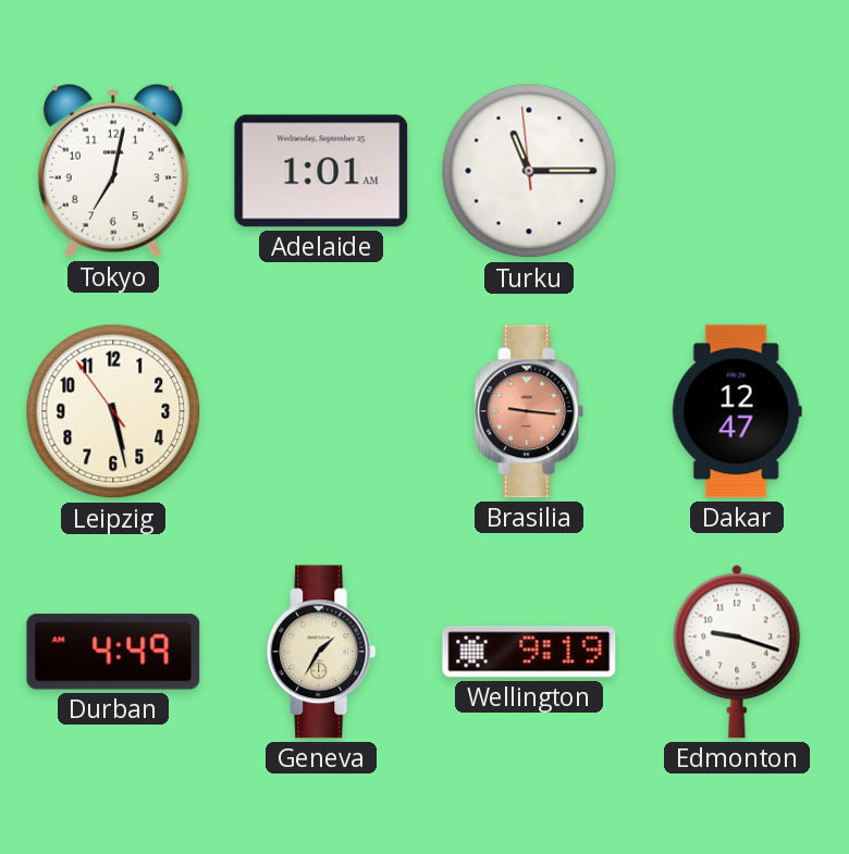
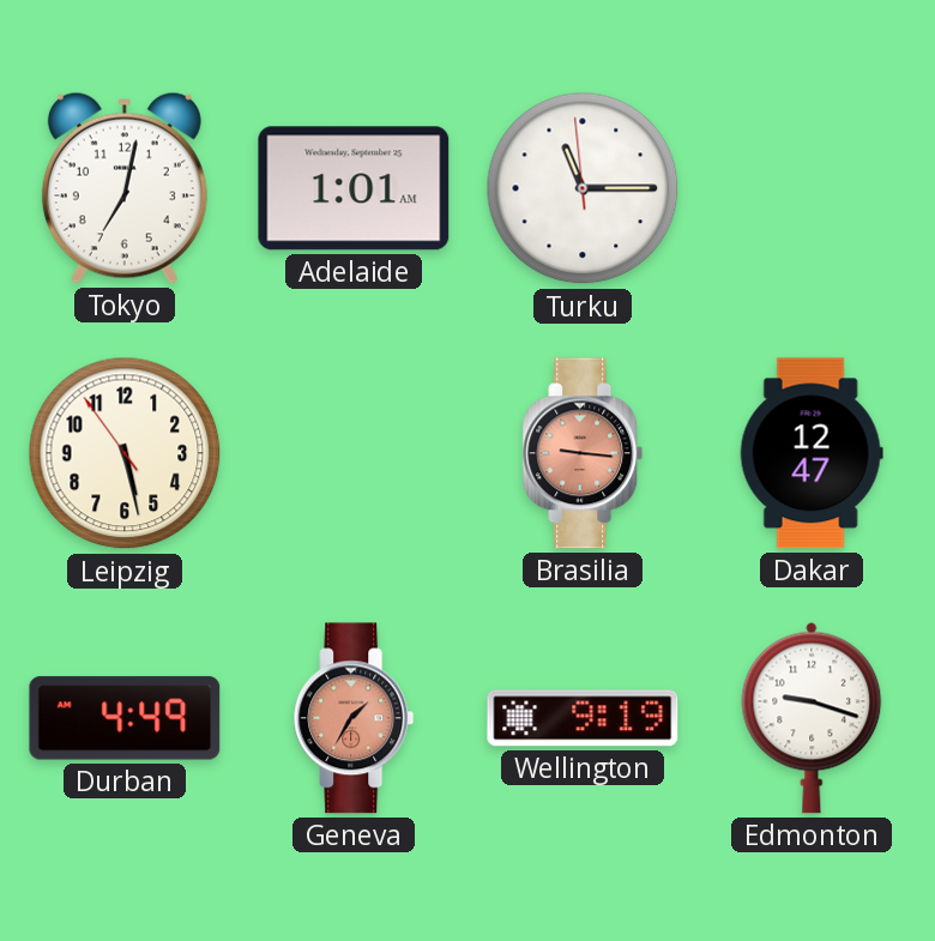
Geneva dial: cream -> salmon (354, 718)
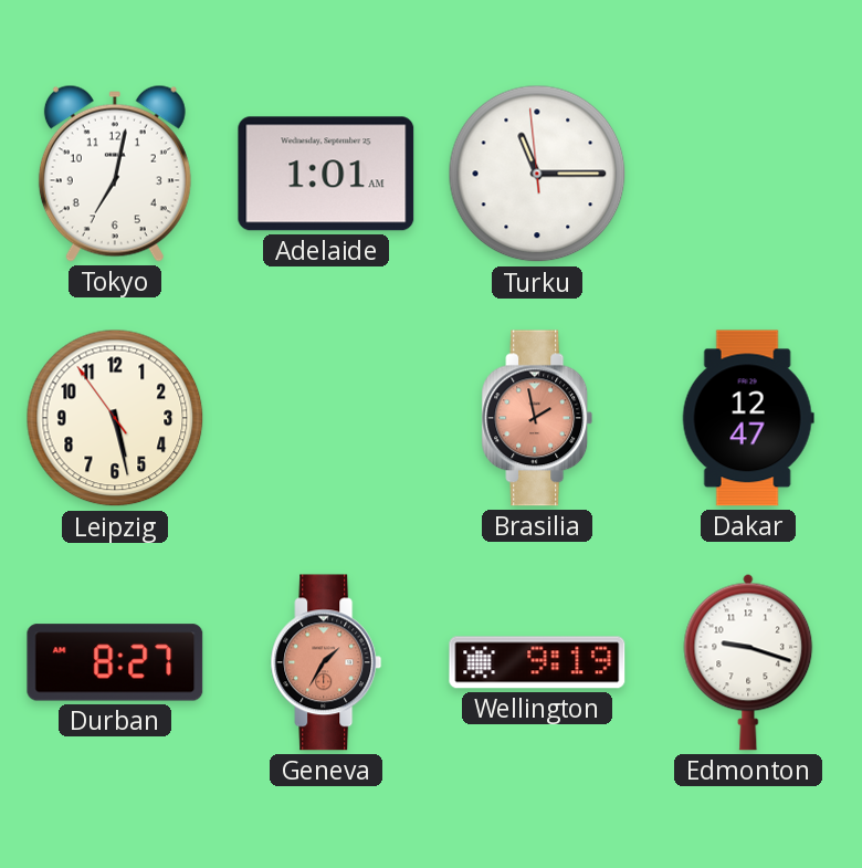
Brasilia: 9:16 -> 1:58 (537, 418)
Durban: 4:49 -> 8:27 (115, 662)
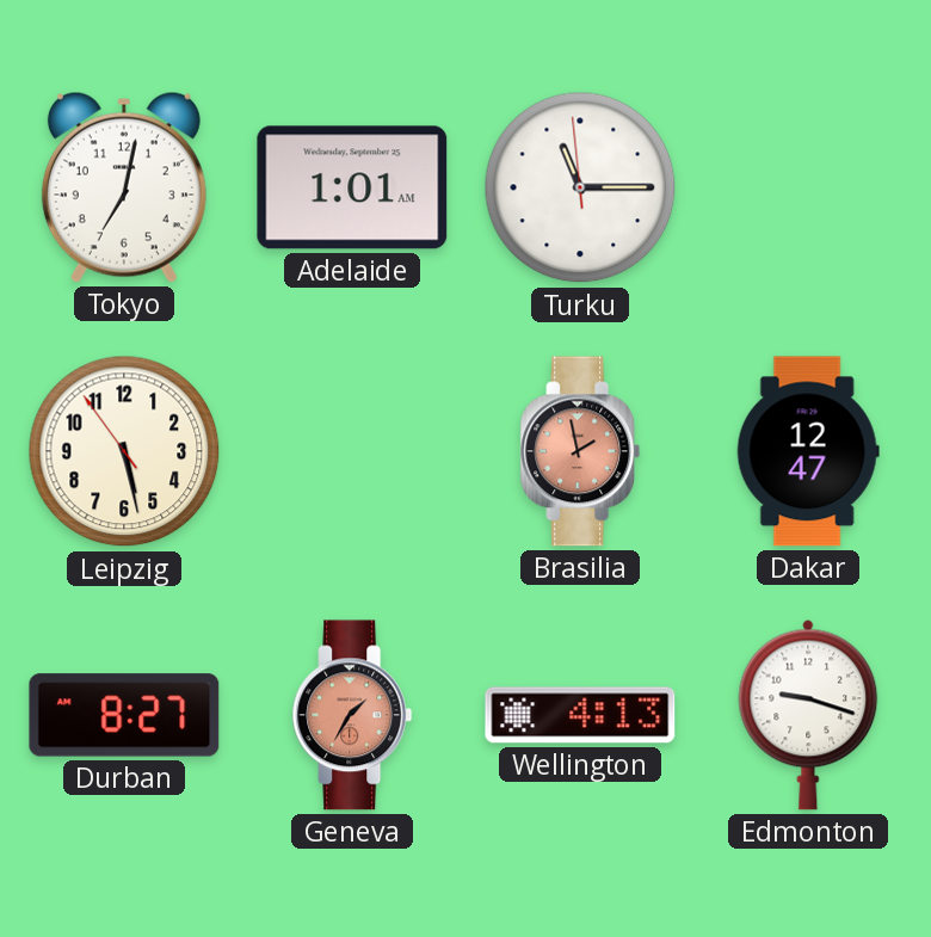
Wellington: 9:19 -> 4:13 (580, 715)
